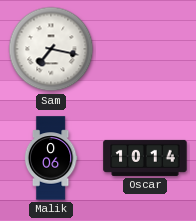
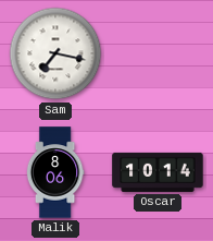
Malik: 0:06 -> 8:06 (55, 172)
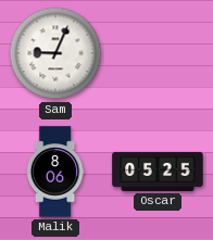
Sam: 7:17 -> 9:04 (55, 53)
Oscar: 10:14 -> 05:25 (158, 172)
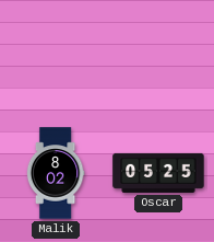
Sam: 9:04 -> none (55, 53)
Malik: 8:06 -> 8:02 (56, 173)
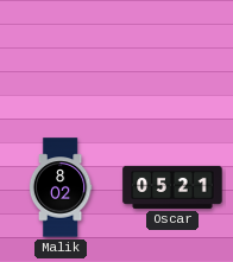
Oscar: 05:25 -> 05:21 (172, 187)
